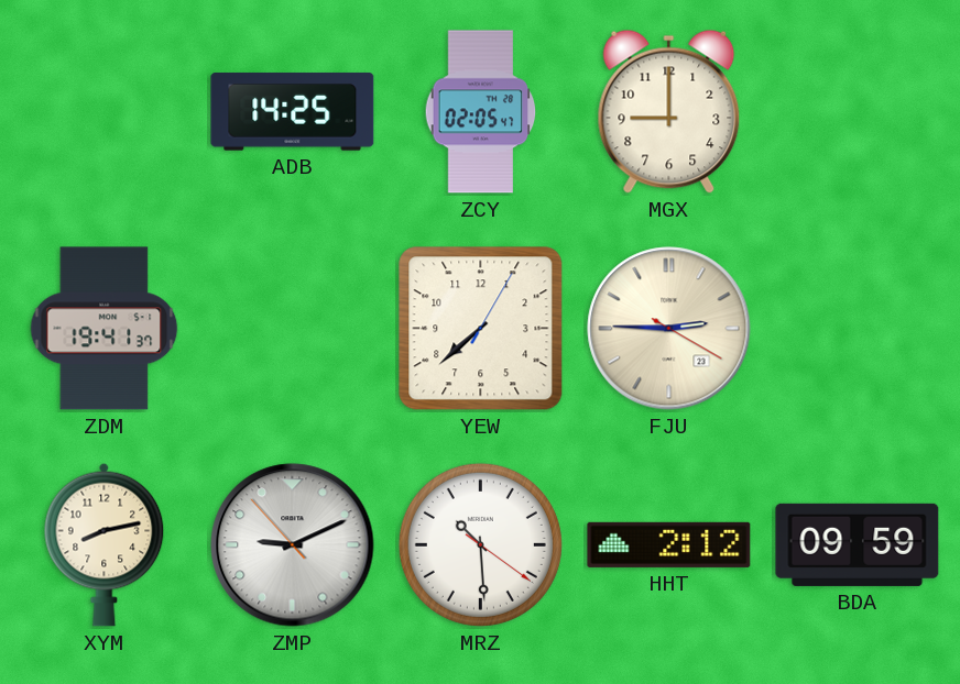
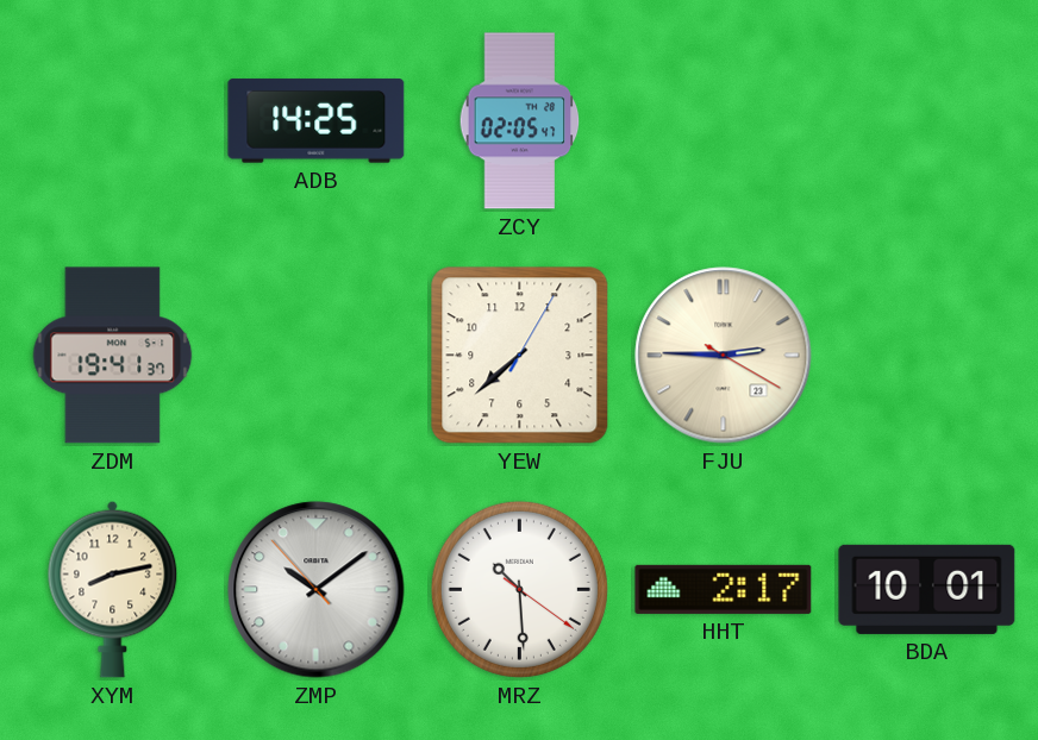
MGX: 9:00 -> none (669, 111)
ZMP: 9:10 -> 10:08 (317, 590)
HHT: 2:12 -> 2:17 (724, 589)
BDA: 09:59 -> 10:01 (927, 589)
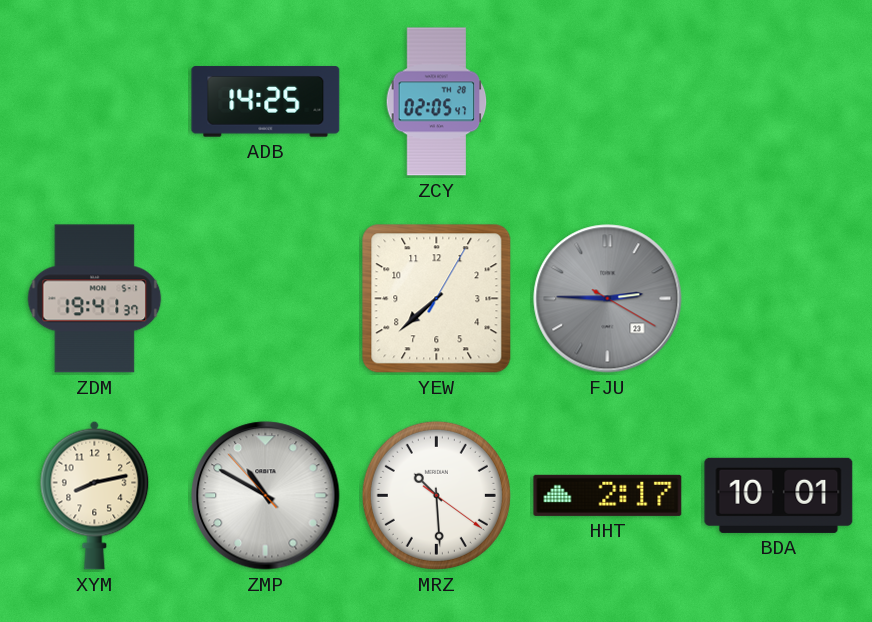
FJU dial: cream -> grey (608, 299)
ZMP: 10:08 -> 10:49 (266, 496)
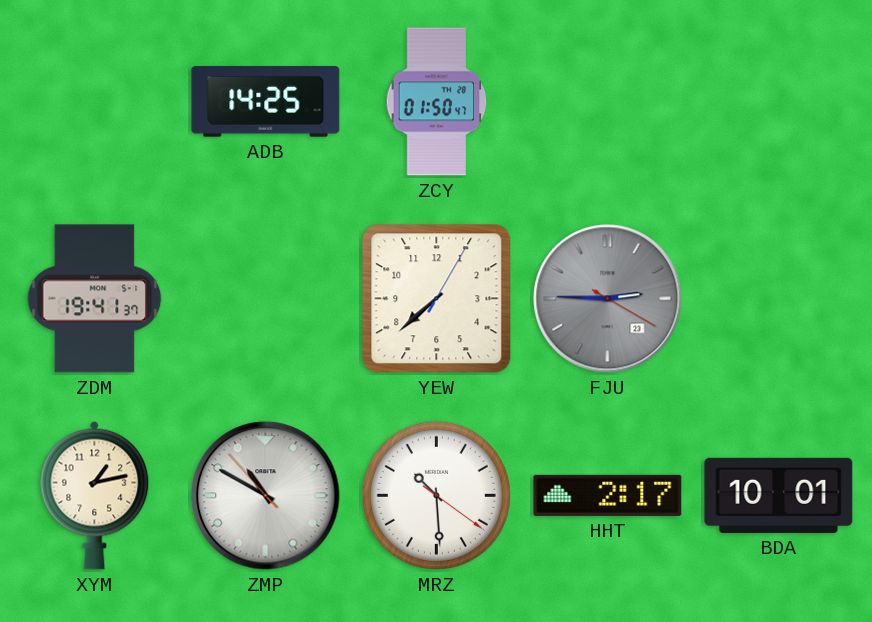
ZCY: 02:05 -> 01:50 (437, 102)
XYM: 8:13 -> 1:13 (95, 495)
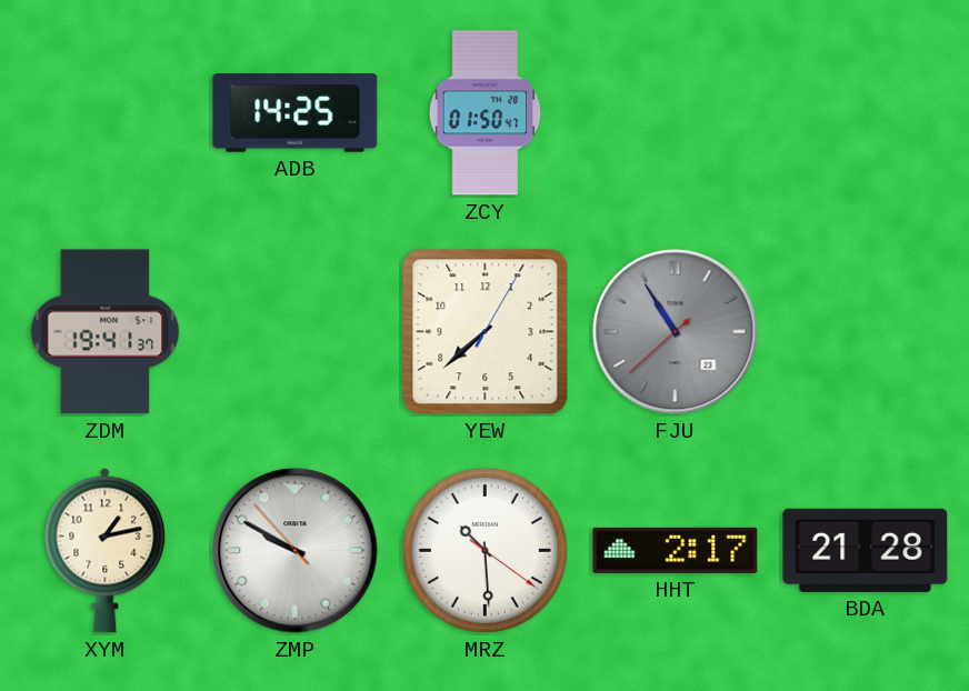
FJU: 2:45 -> 10:54 (676, 332)
ZMP: 10:49 -> 9:49 (296, 551)
BDA: 10:01 -> 21:28 (866, 550)
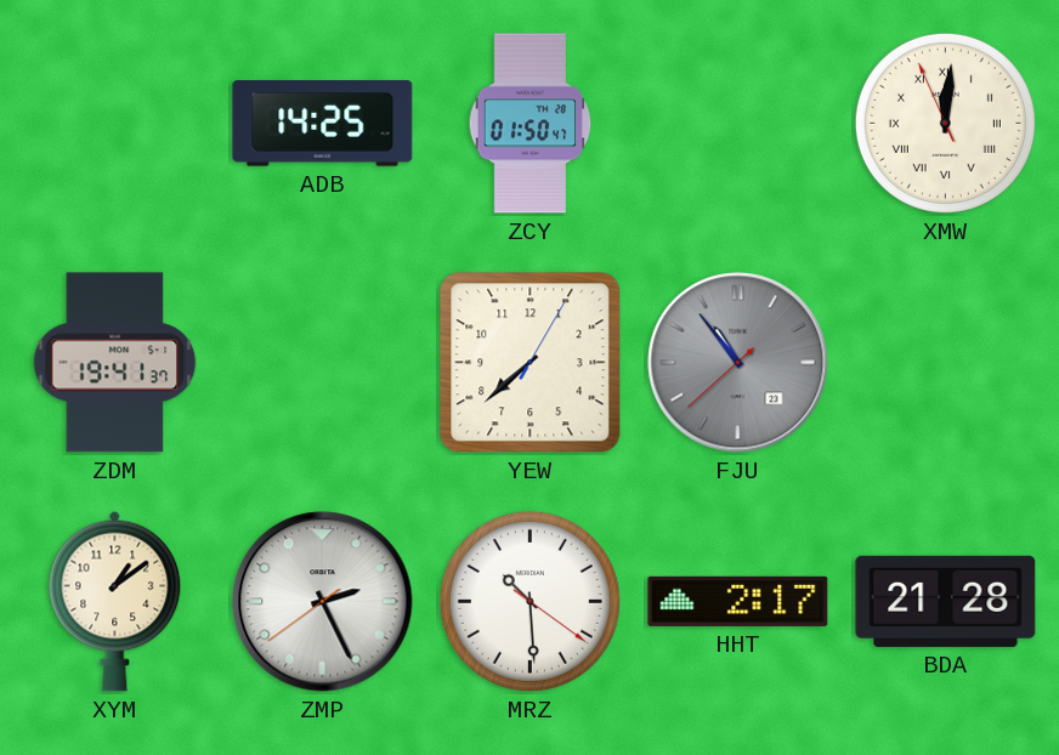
XMW: none -> 12:00 (945, 123)
FJU: 10:54 -> 10:53 (738, 363)
XYM: 1:13 -> 1:09 (115, 601)
ZMP: 9:49 -> 2:25 (323, 602)
